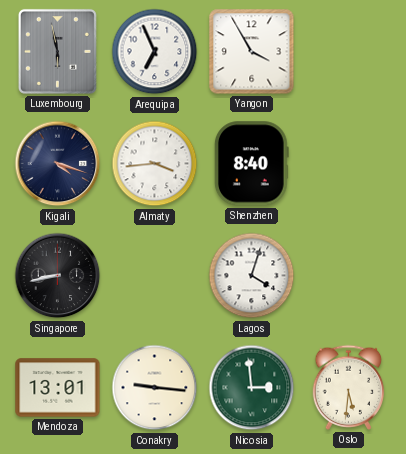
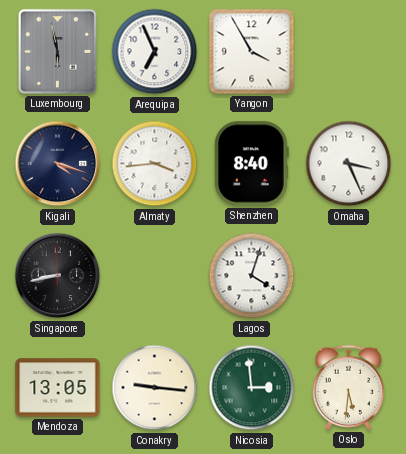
Omaha: none -> 3:26 (349, 164)
Mendoza: 13:01 -> 13:05 (58, 388)
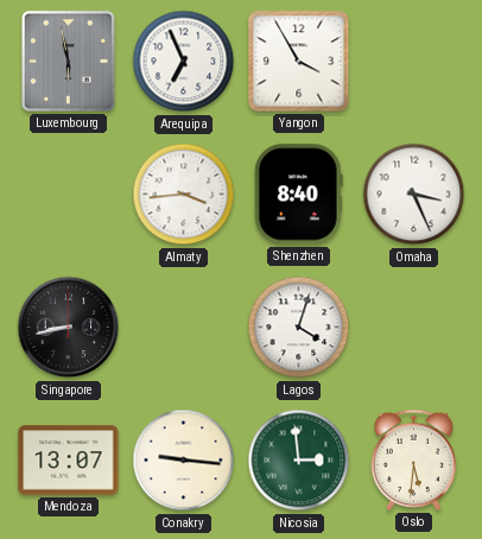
Kigali: 4:18 -> none (58, 164)
Mendoza: 13:05 -> 13:07 (69, 461)
